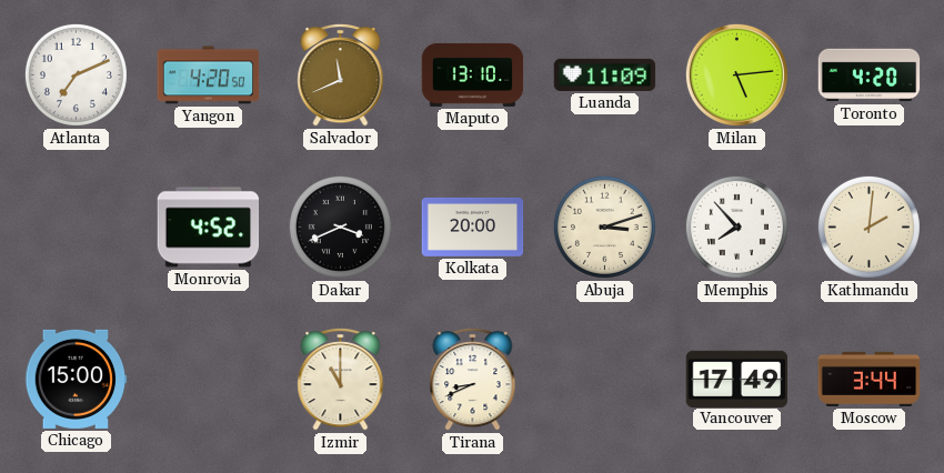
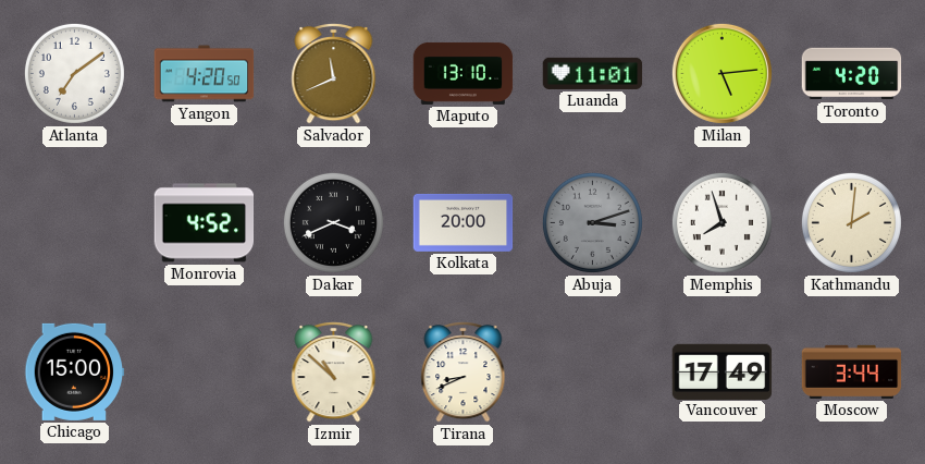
Atlanta: 7:11 -> 7:09 (74, 73)
Luanda: 11:09 -> 11:01 (593, 73)
Abuja dial: cream -> grey (592, 222)
Memphis: 7:53 -> 7:57 (721, 222)
Izmir: 11:00 -> 10:52 (334, 373)
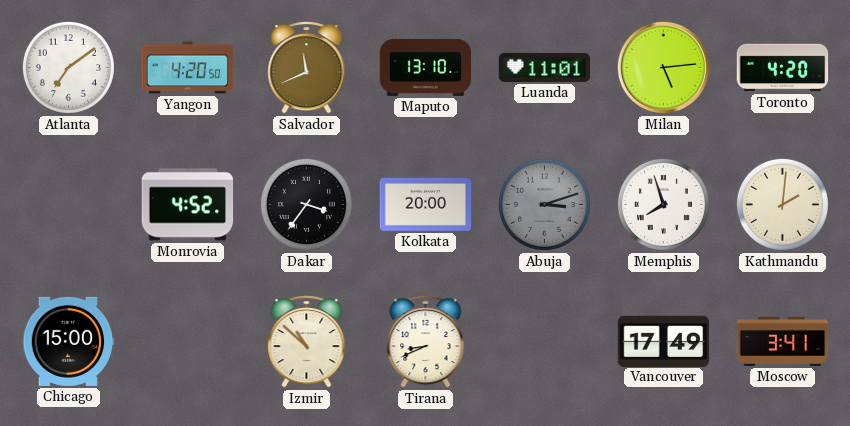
Dakar: 3:41 -> 3:36 (306, 204)
Moscow: 3:44 -> 3:41 (783, 341)
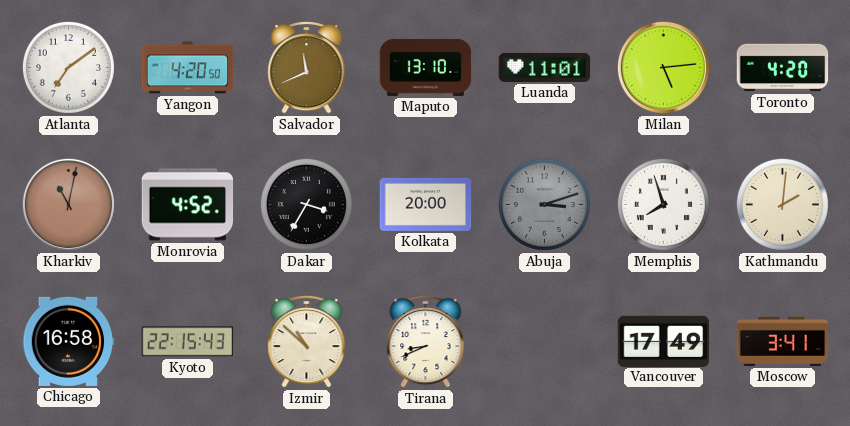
Kharkiv: none -> 11:02 (68, 204)
Dakar: 3:36 -> 3:35 (306, 204)
Chicago: 15:00 -> 16:58 (69, 341)
Kyoto: none -> 22:15 (188, 342)
